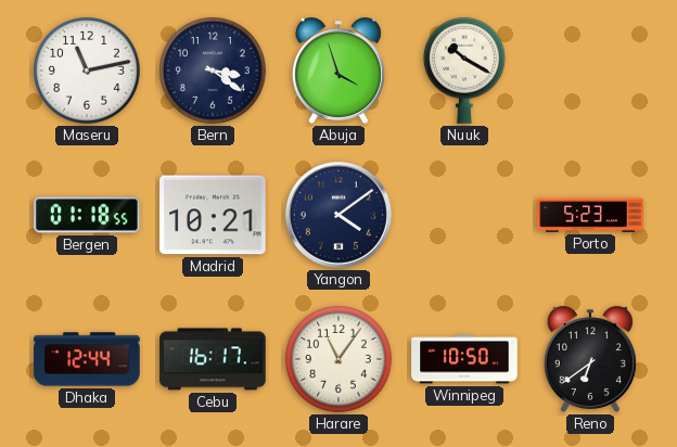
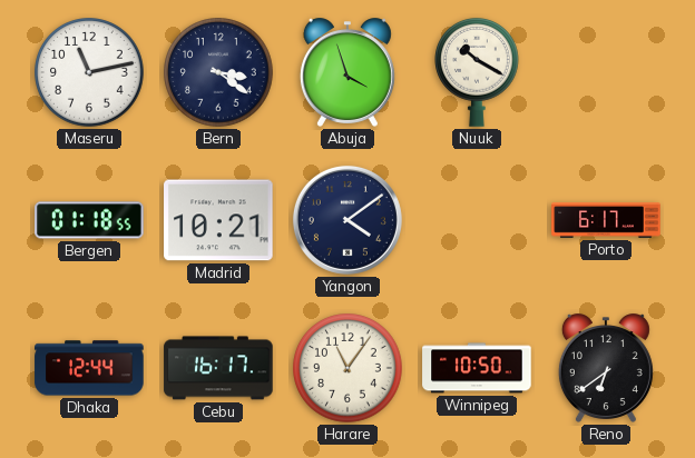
Porto: 5:23 -> 6:17 (606, 220)
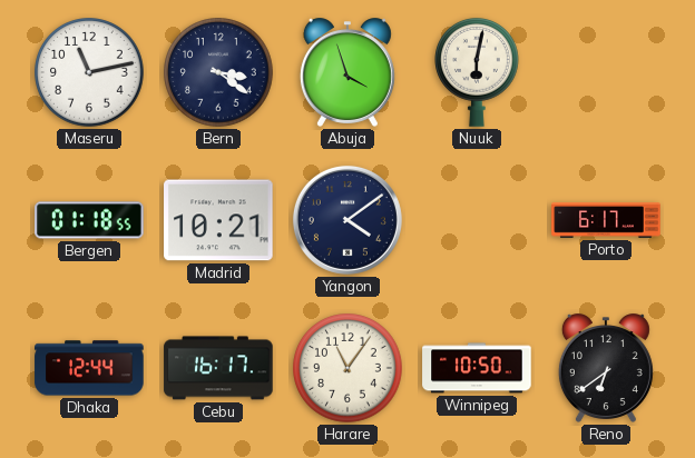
Nuuk: 10:20 -> 6:02 (478, 72)
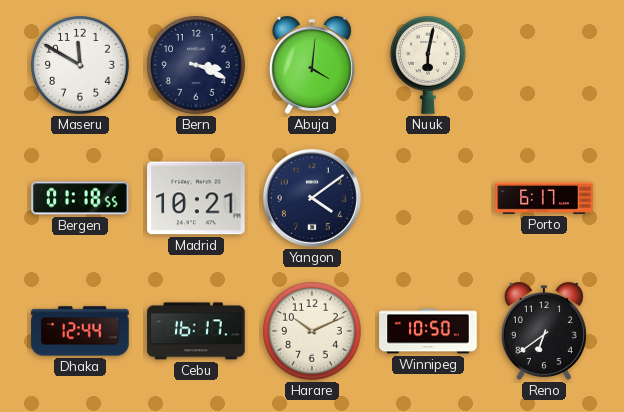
Maseru: 11:13 -> 11:50 (80, 65)
Bern: 3:21 -> 3:19 (196, 65)
Abuja: 3:57 -> 4:01 (312, 65)
Harare: 11:06 -> 10:11 (312, 331)
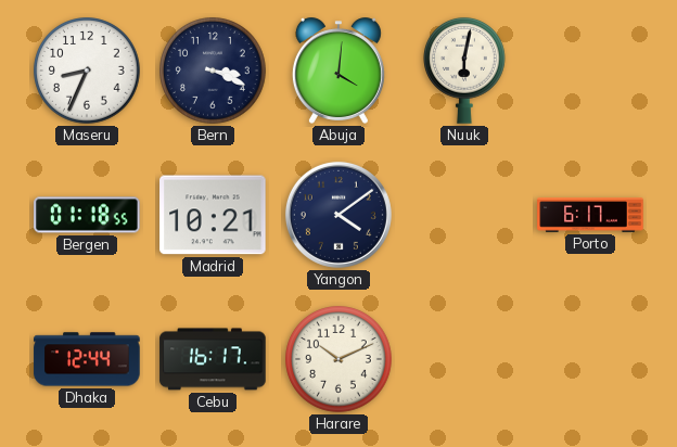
Maseru: 11:50 -> 8:34 (87, 71)
Winnipeg: 10:50 -> none (428, 331)
Reno: 6:39 -> none (544, 331)
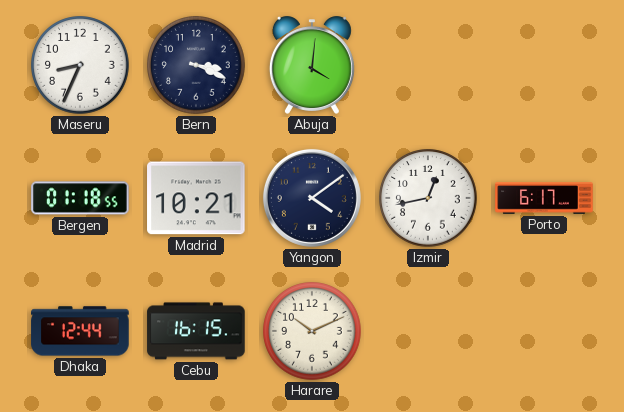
Nuuk: 6:02 -> none (465, 71)
Izmir: none -> 12:43 (428, 198)
Cebu: 16:17 -> 16:15 (196, 331)
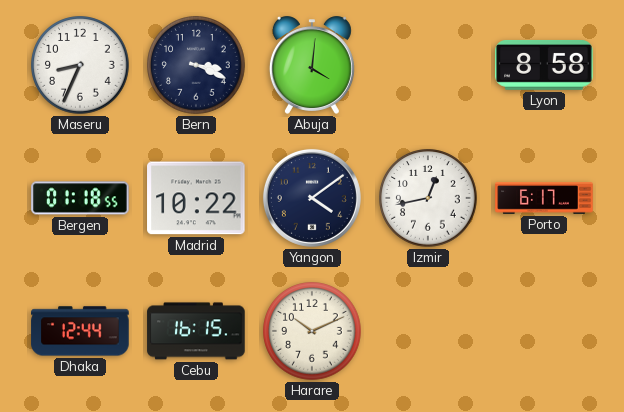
Lyon: none -> 8:58 (544, 65)
Madrid: 10:21 -> 10:22 (196, 198)
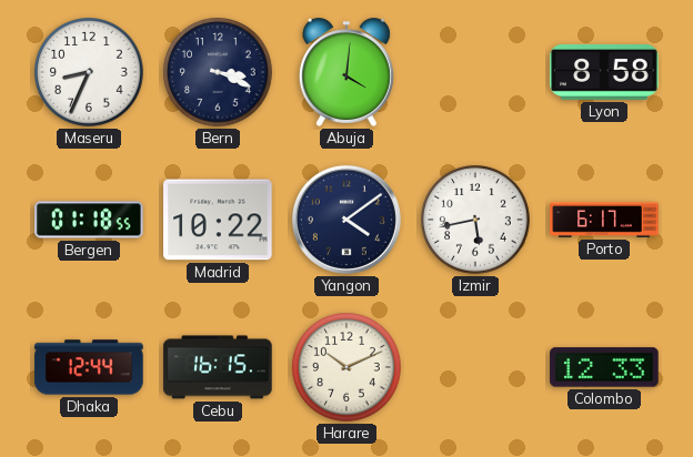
Izmir: 12:43 -> 5:43 (475, 220)
Colombo: none -> 12:33 (604, 367)
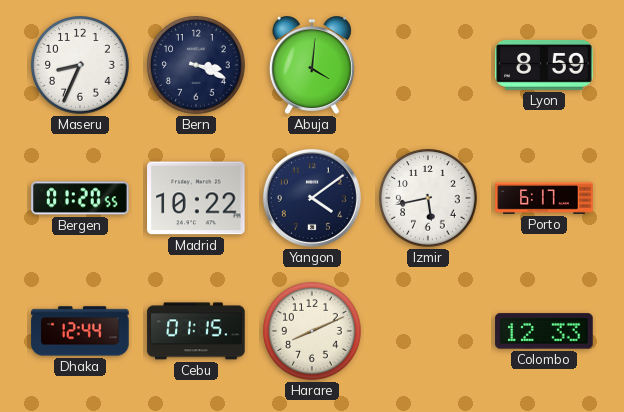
Lyon: 8:58 -> 8:59 (544, 65)
Bergen: 01:18 -> 01:20 (80, 198)
Cebu: 16:15 -> 01:15 (196, 331)
Harare: 10:11 -> 8:11 (312, 331)
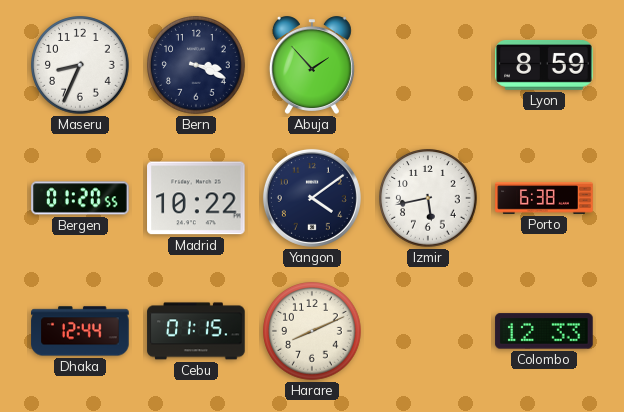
Abuja: 4:01 -> 1:53 (312, 65)
Porto: 6:17 -> 6:38 (544, 198)
